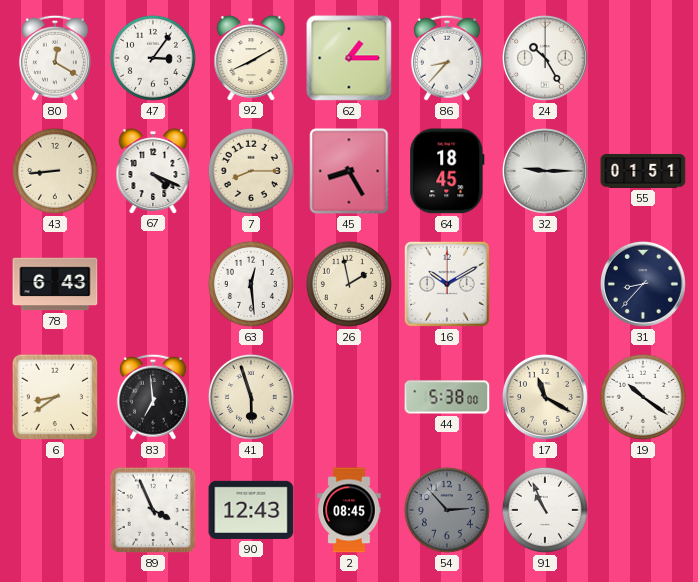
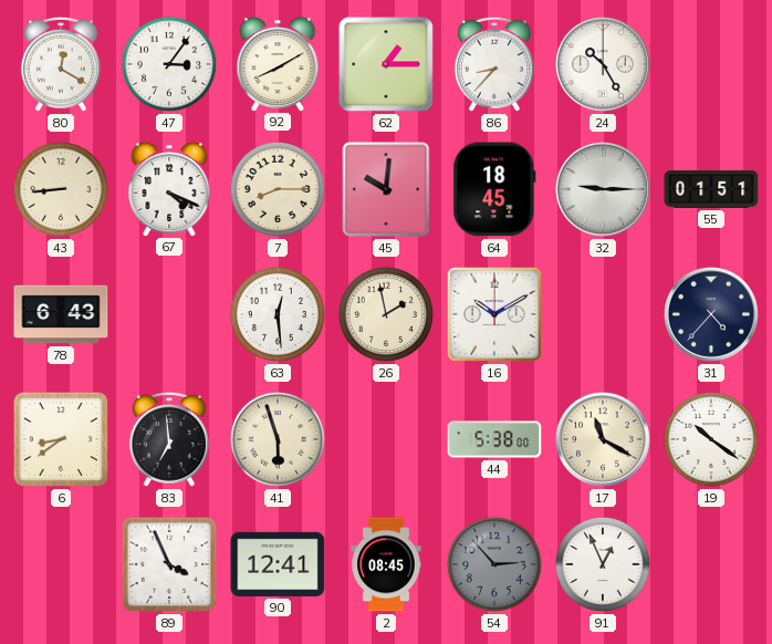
45: 8:25 -> 10:01 (386, 189)
31: 8:37 -> 4:37 (711, 314)
90: 12:43 -> 12:41 (278, 564)
91: 10:56 -> 12:56 (603, 564)
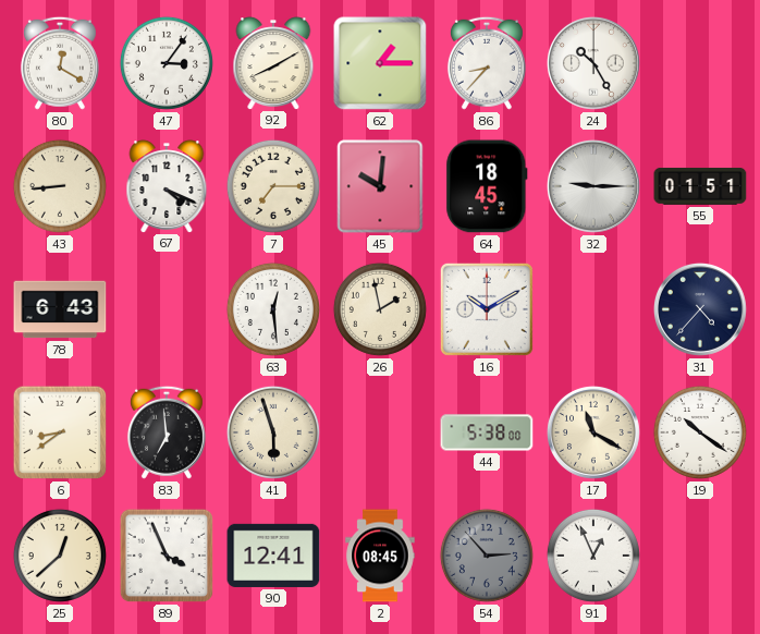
7: 8:15 -> 7:15 (273, 186)
25: none -> 12:38 (60, 556)
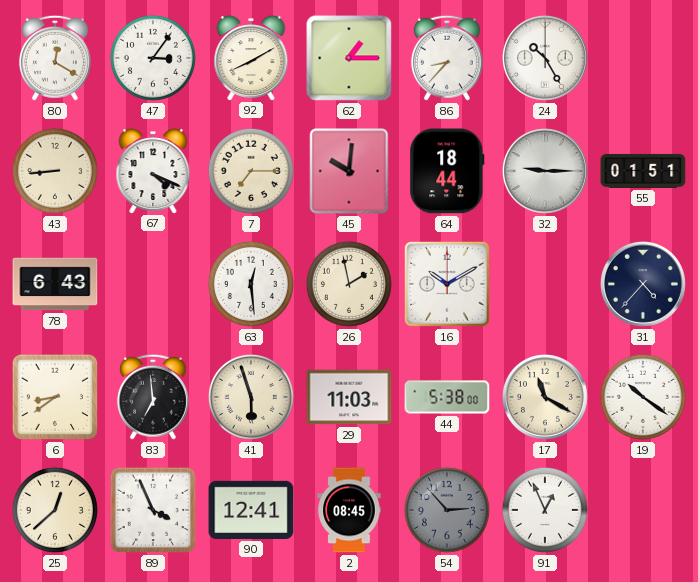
64: 18:45 -> 18:44 (447, 171)
29: none -> 11:03 (349, 397)
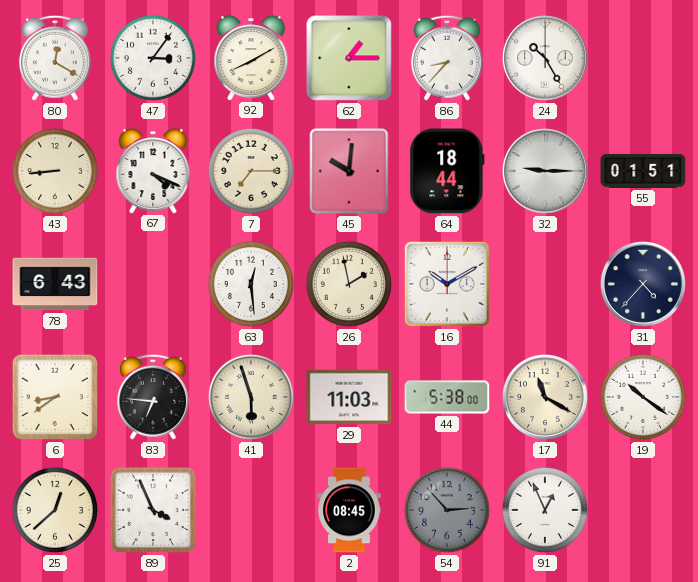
83: 6:59 -> 6:46 (153, 397)
90: 12:41 -> none (251, 510)
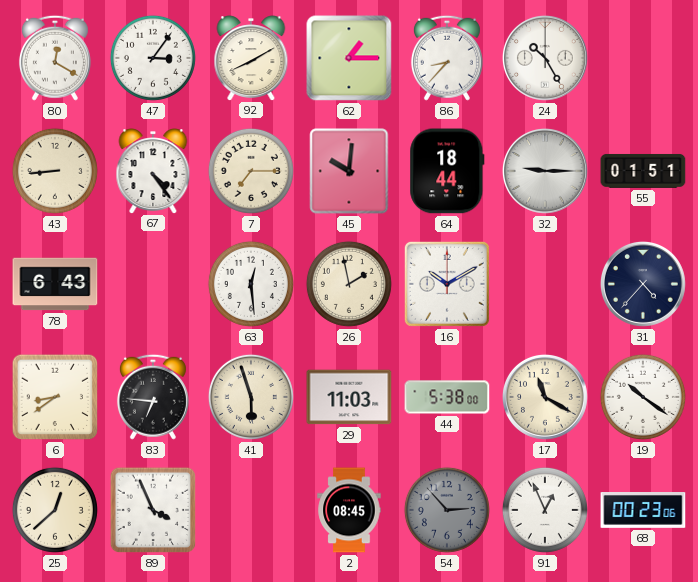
67: 4:19 -> 4:24 (153, 171)
68: none -> 00:23 (643, 511)
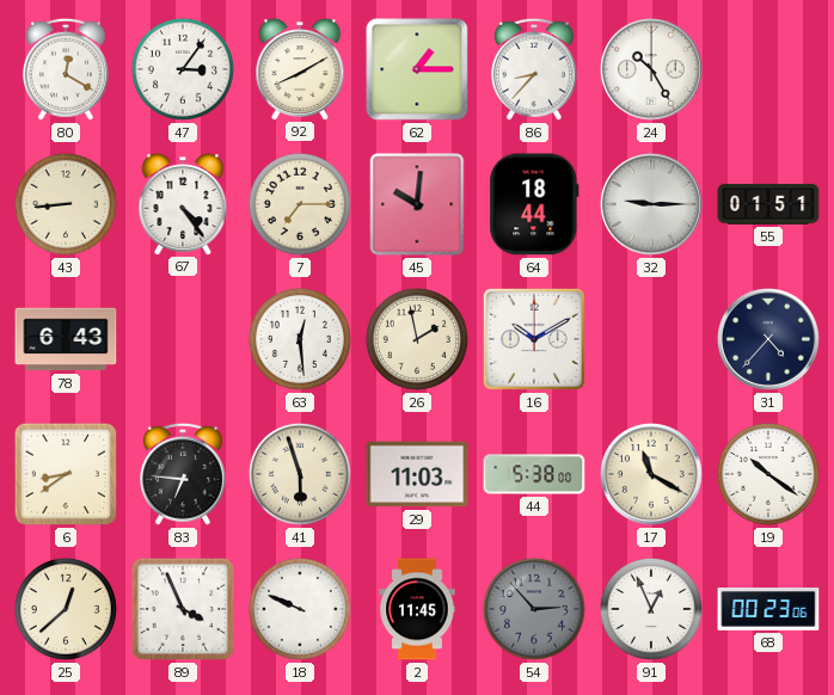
18: none -> 9:49 (300, 609)
2: 08:45 -> 11:45 (417, 609)
